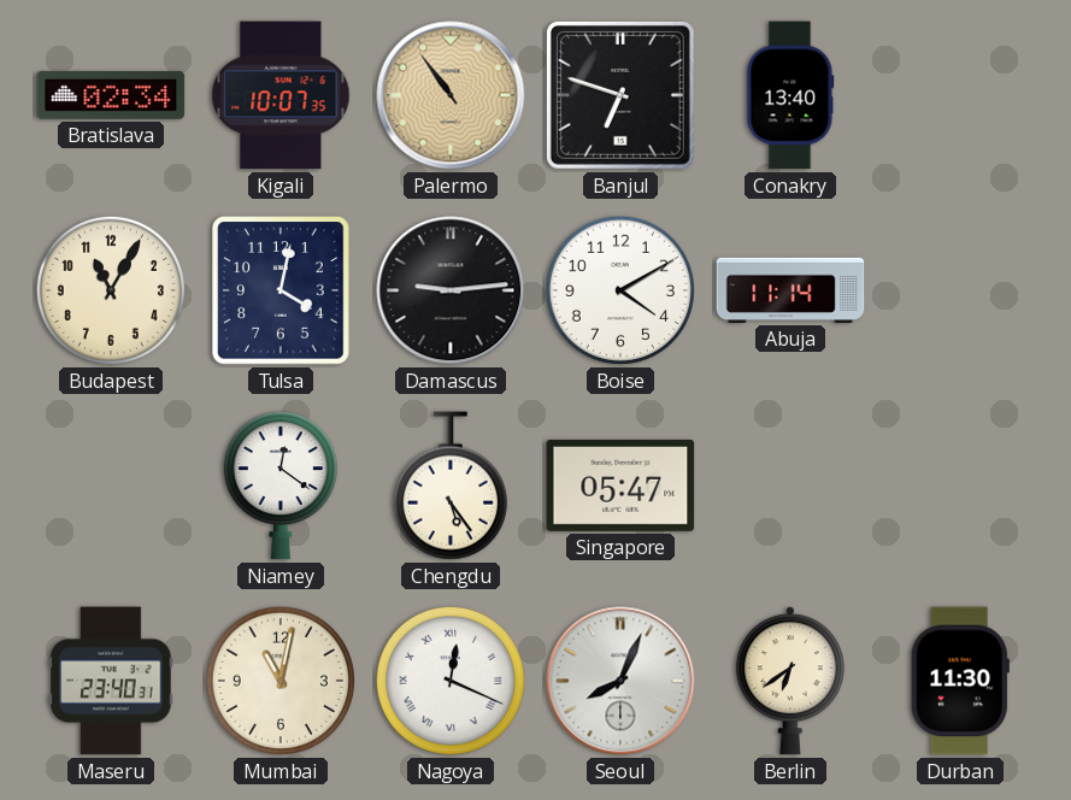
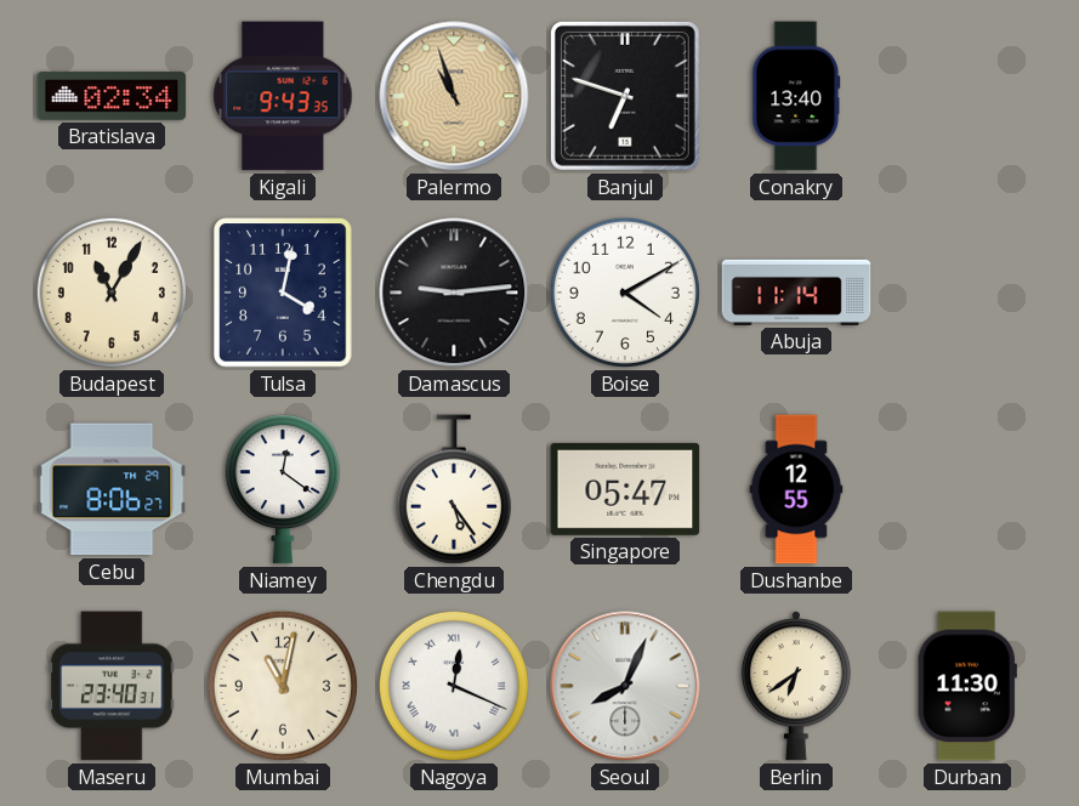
Kigali: 10:07 -> 9:43 (283, 96)
Palermo: 10:54 -> 10:57 (454, 96)
Cebu: none -> 8:06 (112, 489)
Dushanbe: none -> 12:55 (796, 489)
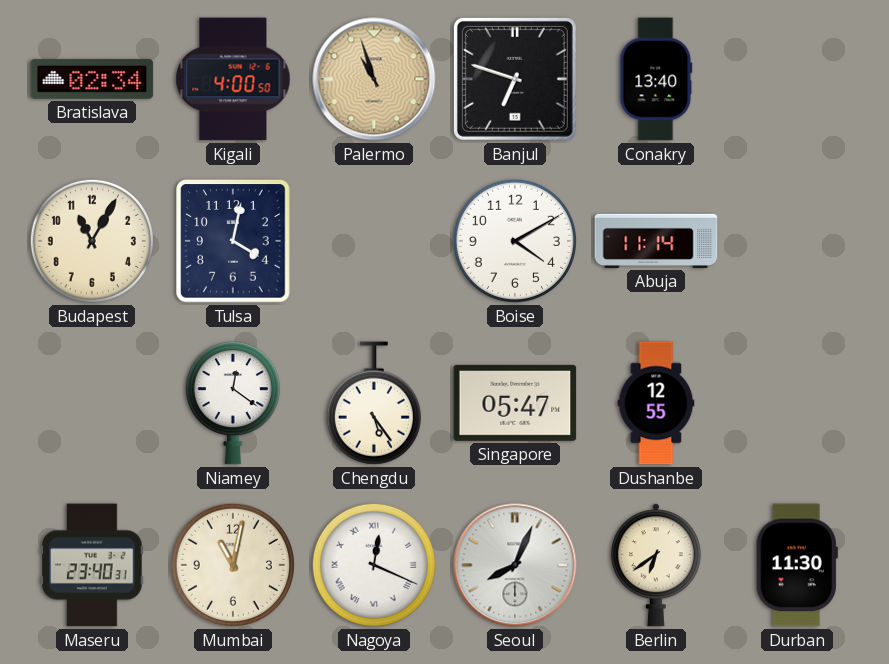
Kigali: 9:43 -> 4:00 (233, 79)
Damascus: 9:14 -> none (454, 293)
Cebu: 8:06 -> none (112, 489)
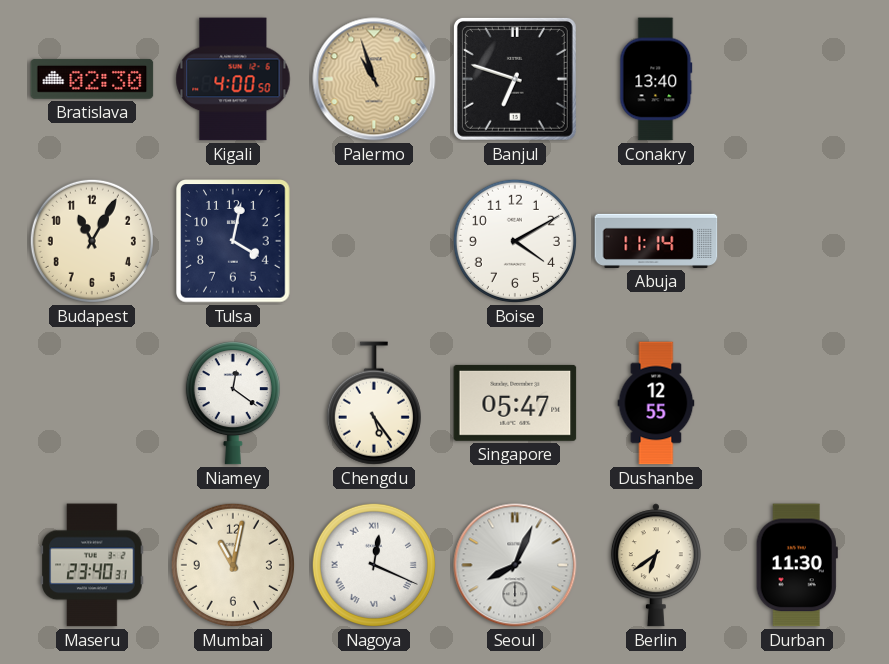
Bratislava: 02:34 -> 02:30 (92, 79)
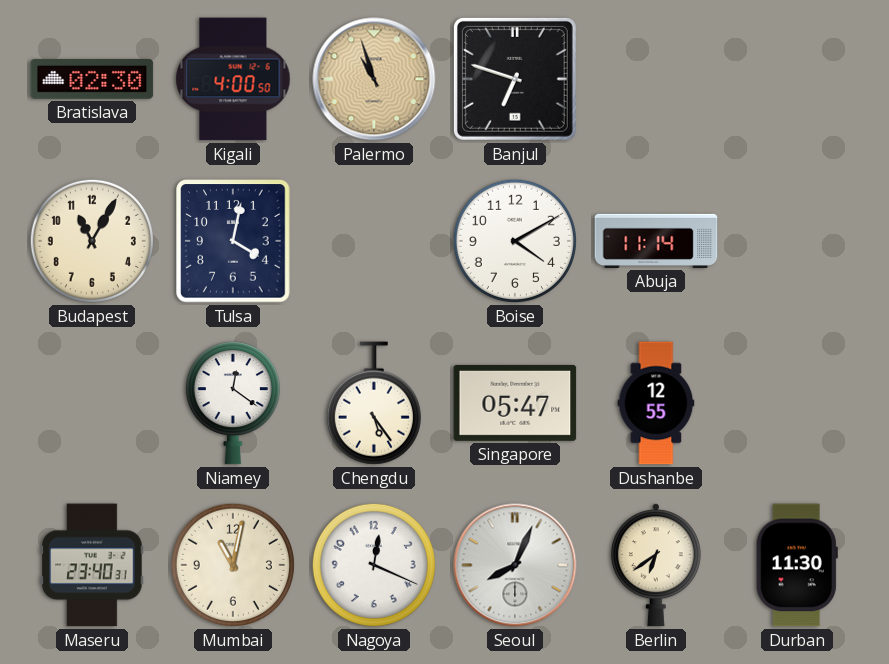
Conakry: 13:40 -> none (656, 79)
Nagoya numerals: Roman -> Arabic (374, 565)
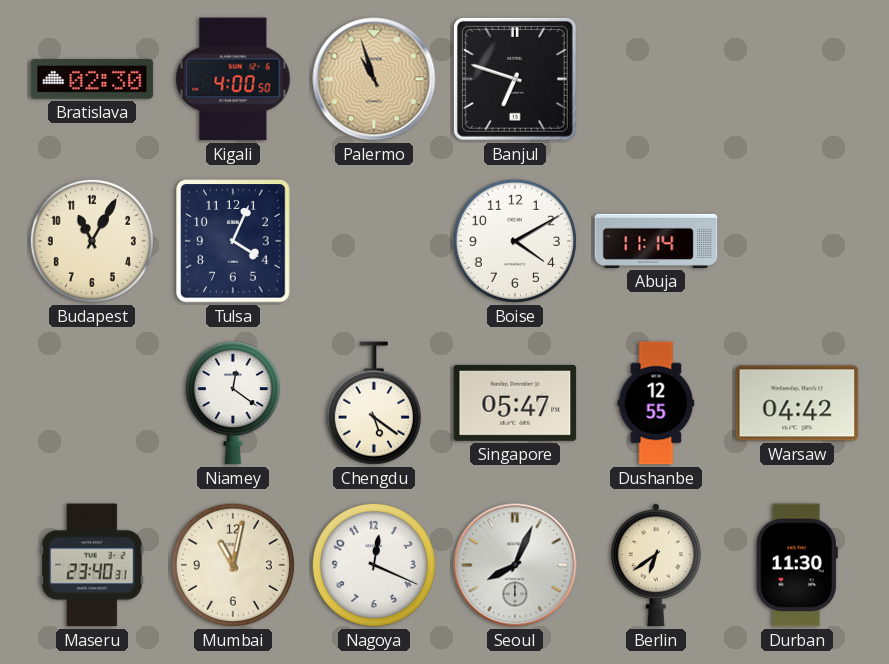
Tulsa: 4:02 -> 4:04 (233, 241)
Chengdu: 5:24 -> 5:21 (374, 403)
Warsaw: none -> 04:42 (797, 403)
